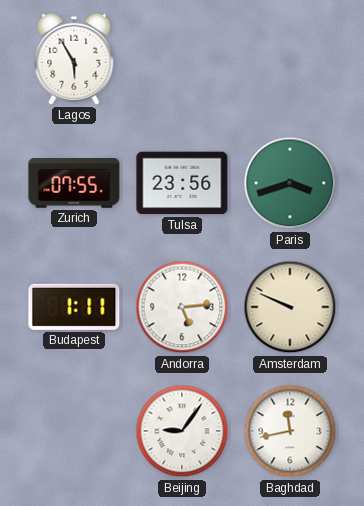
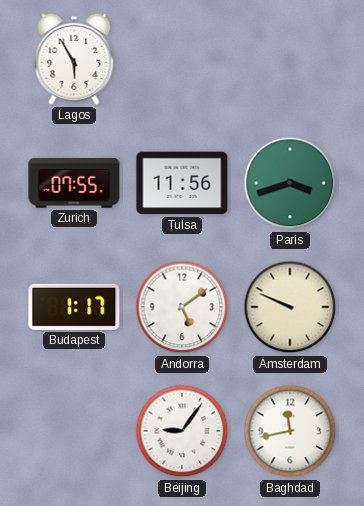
Tulsa: 23:56 -> 11:56 (182, 183)
Budapest: 1:11 -> 1:17 (74, 307)
Andorra: 5:14 -> 5:09 (182, 307)
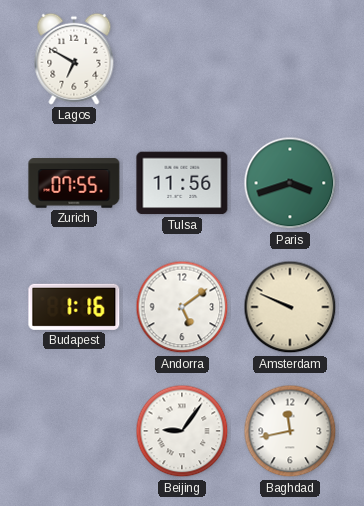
Lagos: 5:55 -> 6:50 (74, 59)
Budapest: 1:17 -> 1:16 (74, 307)
